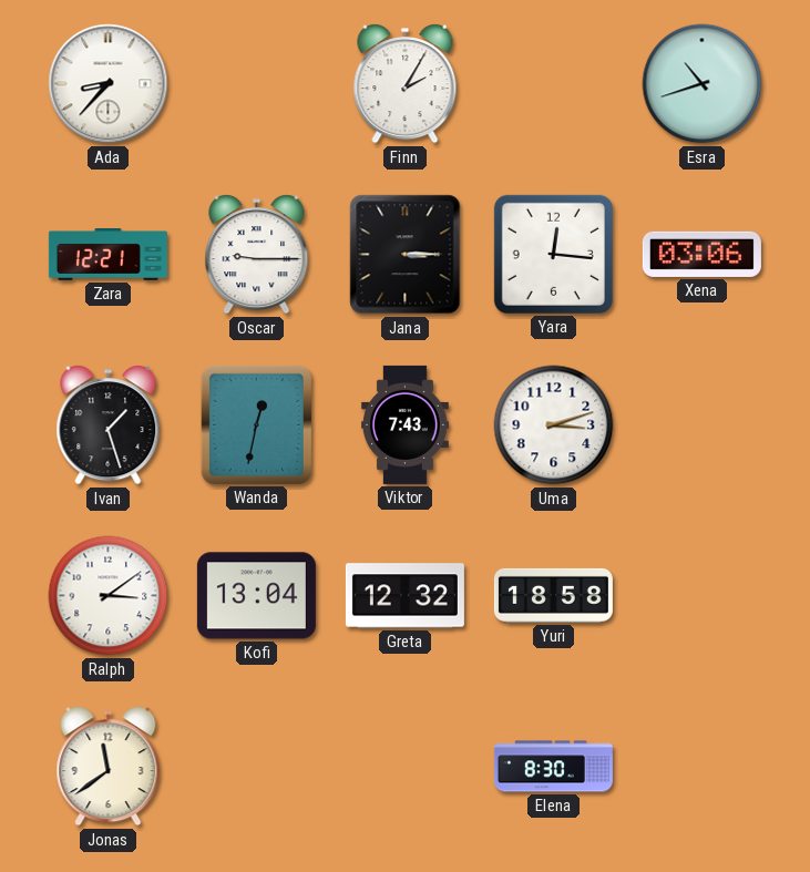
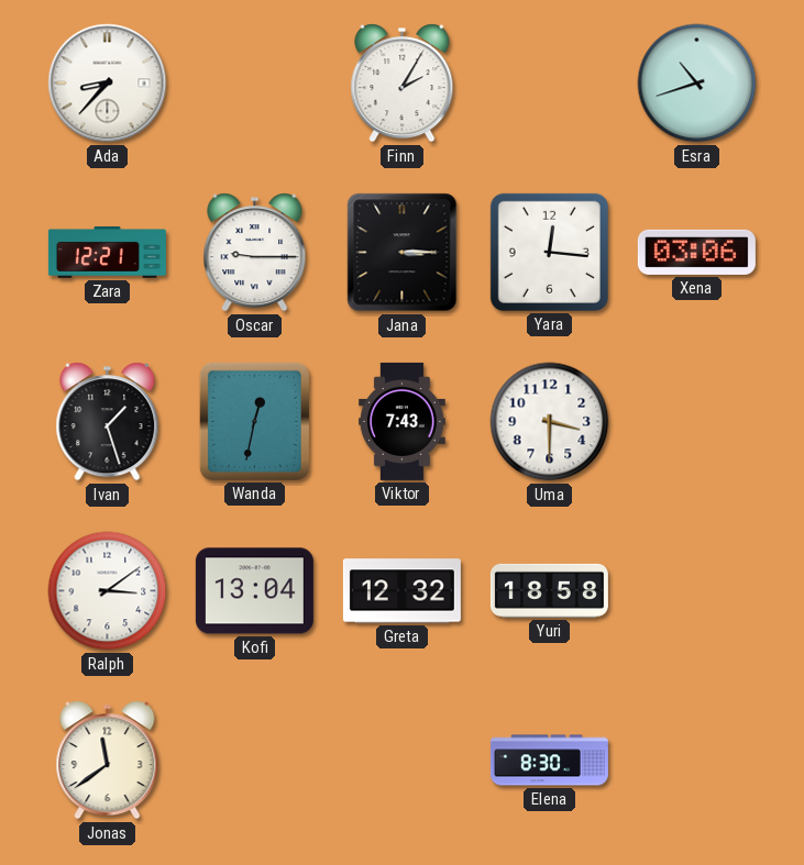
Uma: 3:12 -> 3:30 (550, 422)
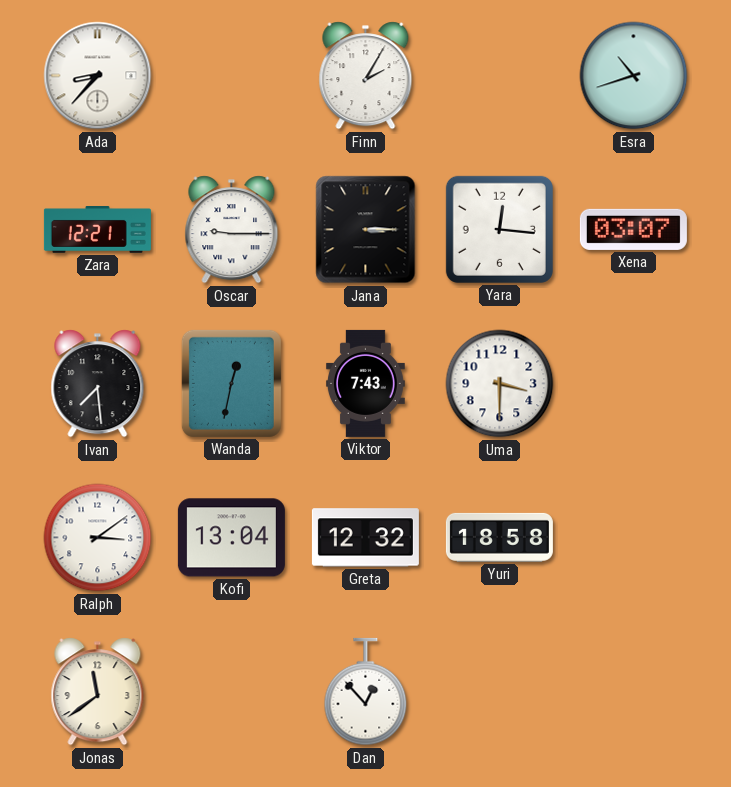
Xena: 03:06 -> 03:07 (633, 229)
Ivan: 1:27 -> 7:29 (98, 384)
Dan: none -> 12:53 (366, 692)
Elena: 8:30 -> none (549, 761)
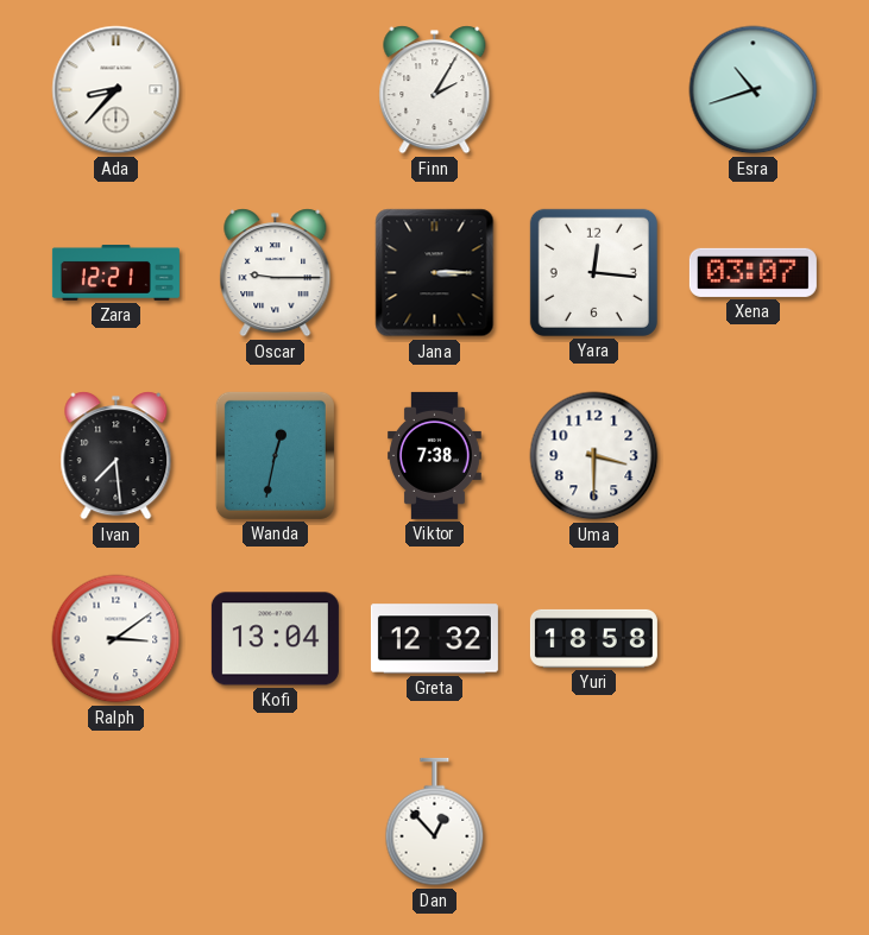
Viktor: 7:43 -> 7:38 (434, 455)
Jonas: 11:39 -> none (98, 692)
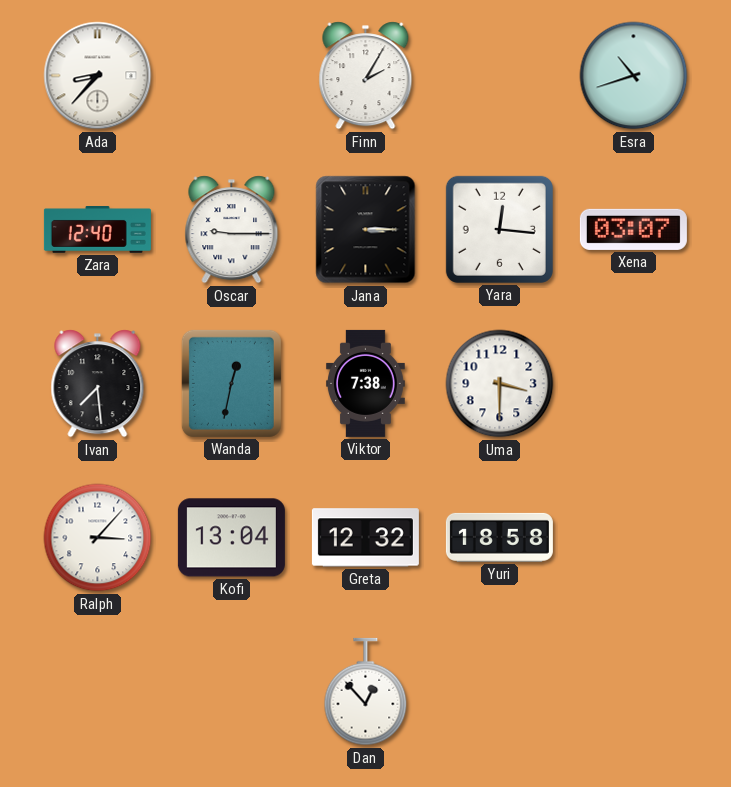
Zara: 12:21 -> 12:40 (97, 230)
Ralph: 3:09 -> 3:07 (98, 538)
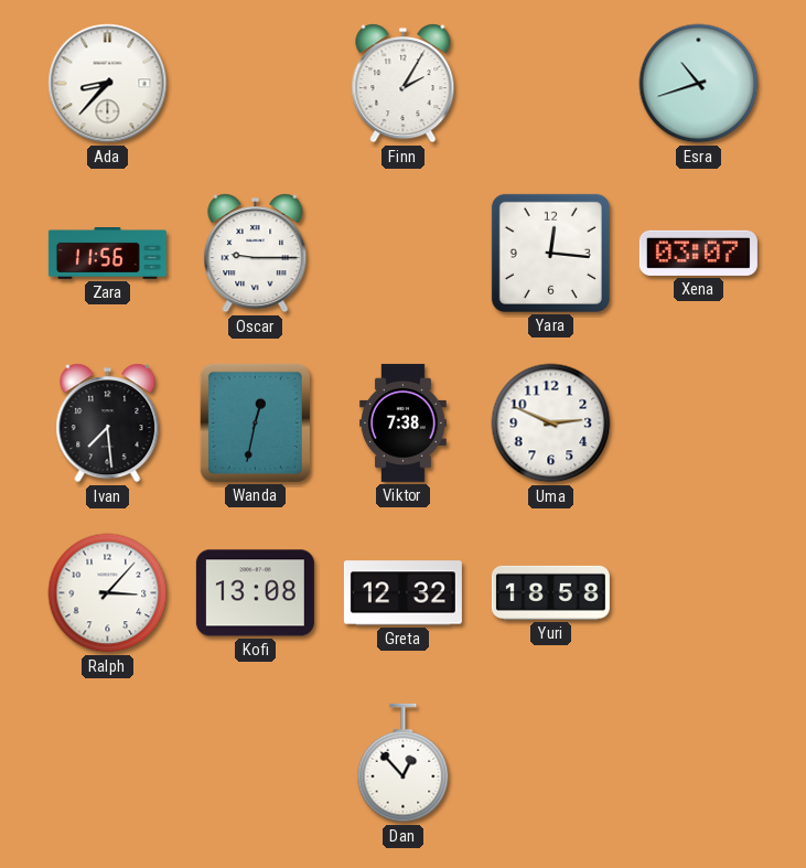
Zara: 12:40 -> 11:56 (107, 254)
Jana: 3:15 -> none (366, 230)
Uma: 3:30 -> 2:49 (551, 424)
Kofi: 13:04 -> 13:08 (255, 593)
